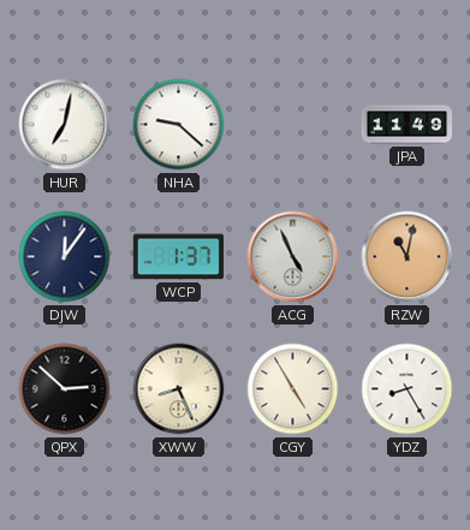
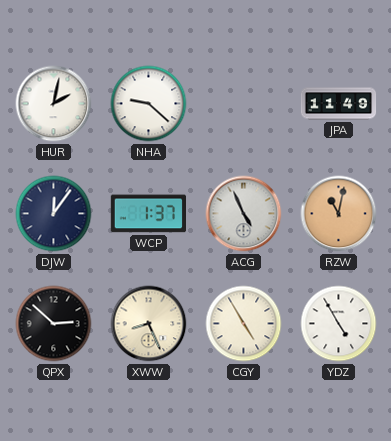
HUR: 7:02 -> 2:02 (54, 104)
YDZ: 8:25 -> 4:55 (339, 324)
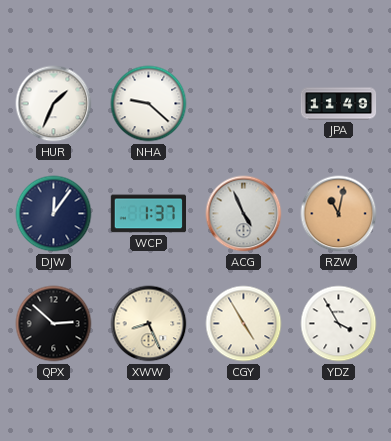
HUR: 2:02 -> 1:34 (54, 104)
YDZ: 4:55 -> 3:55 (339, 324)
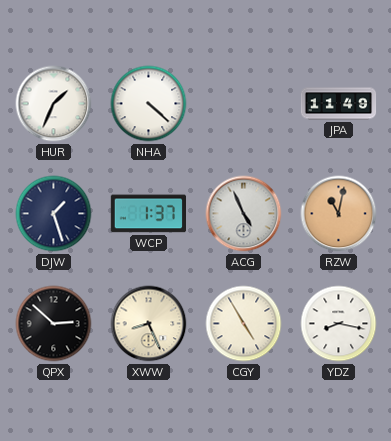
NHA: 9:22 -> 4:22 (149, 104)
DJW: 12:06 -> 1:27 (54, 214)
YDZ: 3:55 -> 8:17 (339, 324)
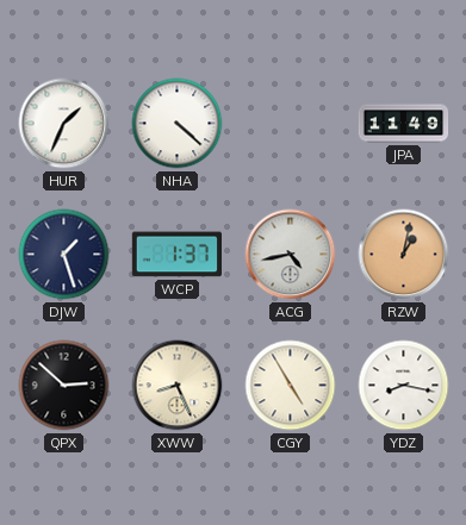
ACG: 4:56 -> 4:43 (291, 255)
RZW: 11:02 -> 1:02 (404, 255)
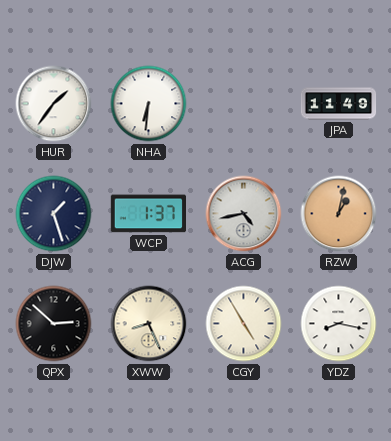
HUR: 1:34 -> 1:36 (54, 104)
NHA: 4:22 -> 6:31 (149, 104)
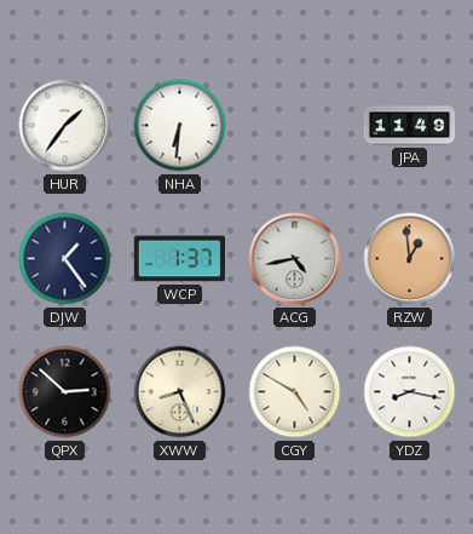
DJW: 1:27 -> 1:24 (65, 259)
RZW: 1:02 -> 12:59 (410, 259)
CGY: 4:55 -> 4:50 (295, 392)
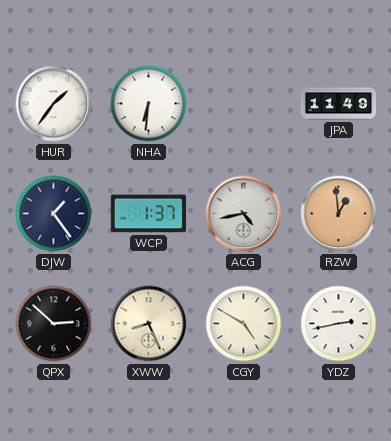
YDZ: 8:17 -> 2:43 (339, 324)
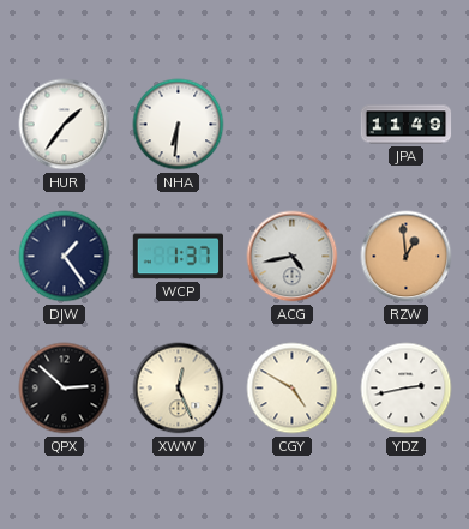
XWW: 8:26 -> 12:26 (179, 389)
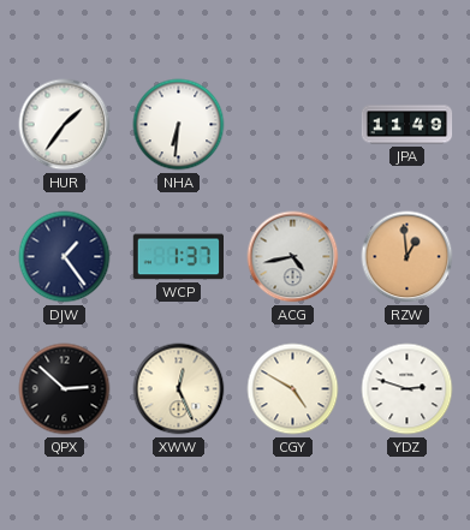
YDZ: 2:43 -> 2:48 (407, 389)
